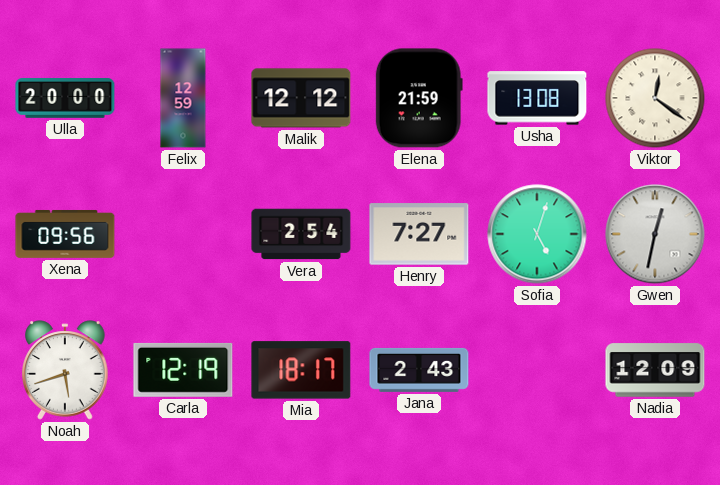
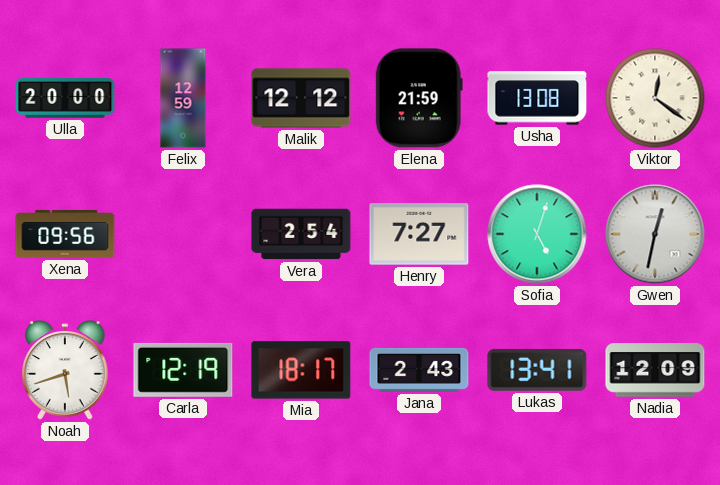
Lukas: none -> 13:41 (537, 370)
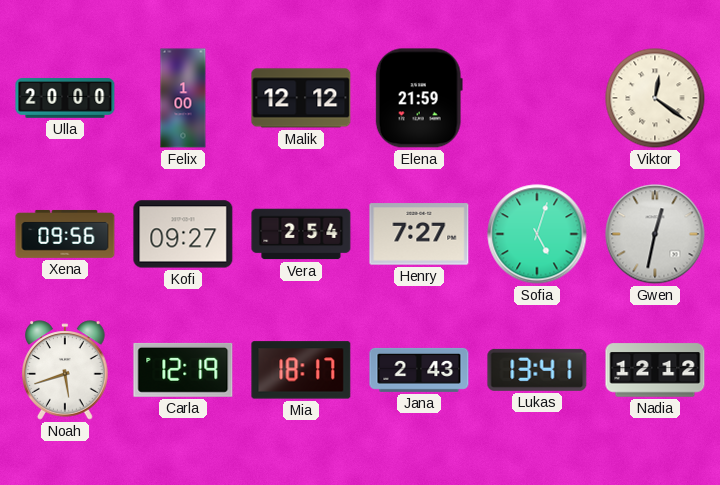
Felix: 12:59 -> 1:00 (183, 98)
Usha: 13:08 -> none (537, 98)
Kofi: none -> 09:27 (183, 234)
Nadia: 12:09 -> 12:12 (655, 370)
